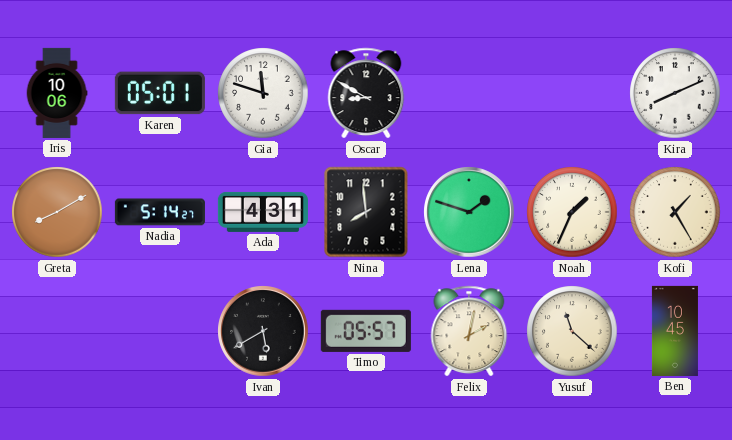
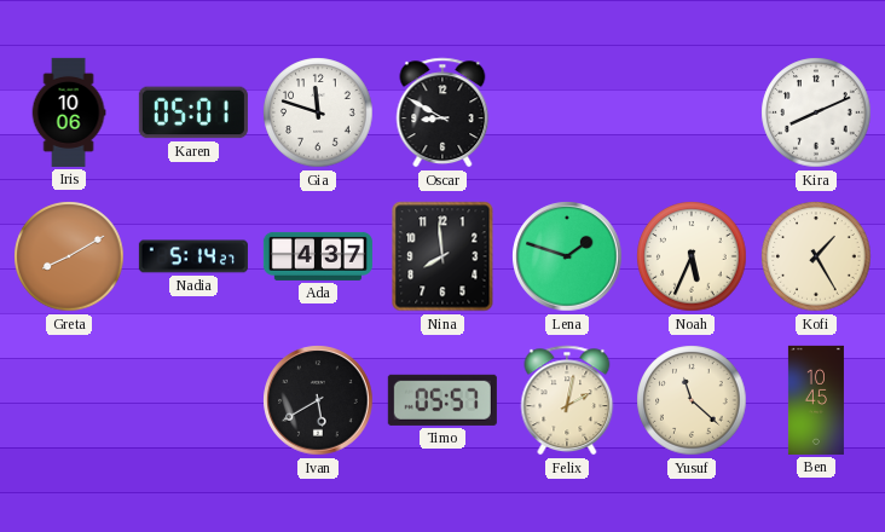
Ada: 4:31 -> 4:37 (318, 256)
Noah: 1:34 -> 5:34 (692, 256)
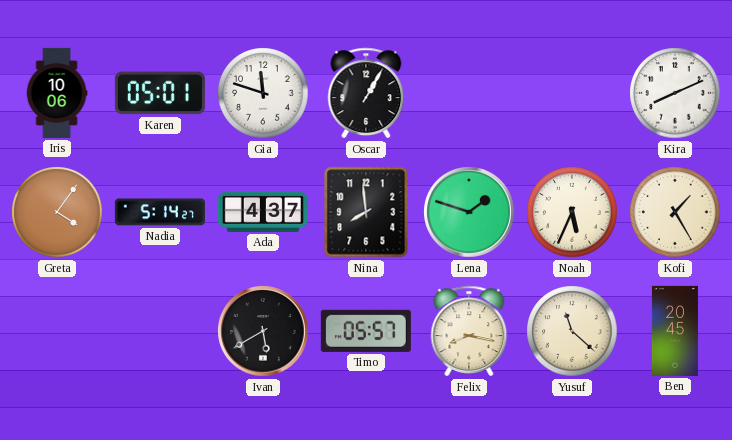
Oscar: 8:50 -> 1:05 (366, 93)
Greta: 8:10 -> 4:06 (57, 212)
Felix: 2:02 -> 8:17 (469, 331)
Ben: 10:45 -> 20:45 (675, 331)
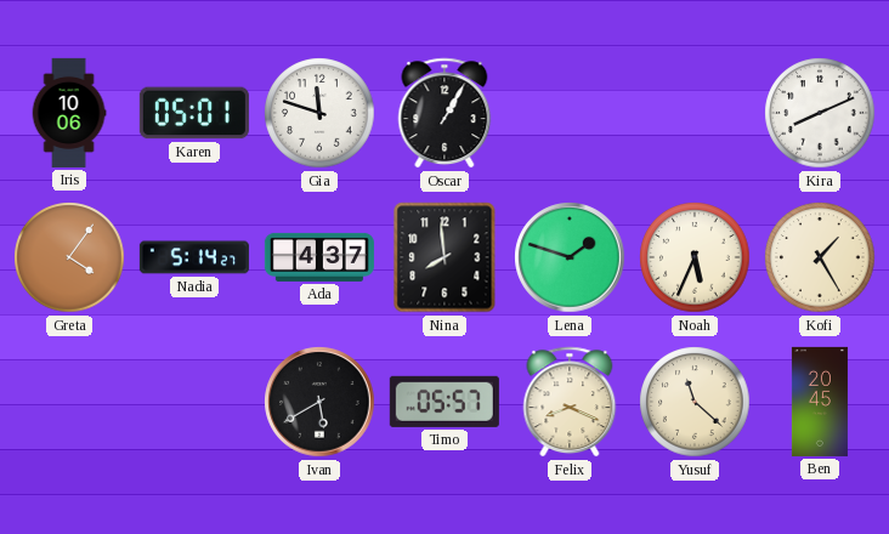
Felix: 8:17 -> 8:19 (570, 402)
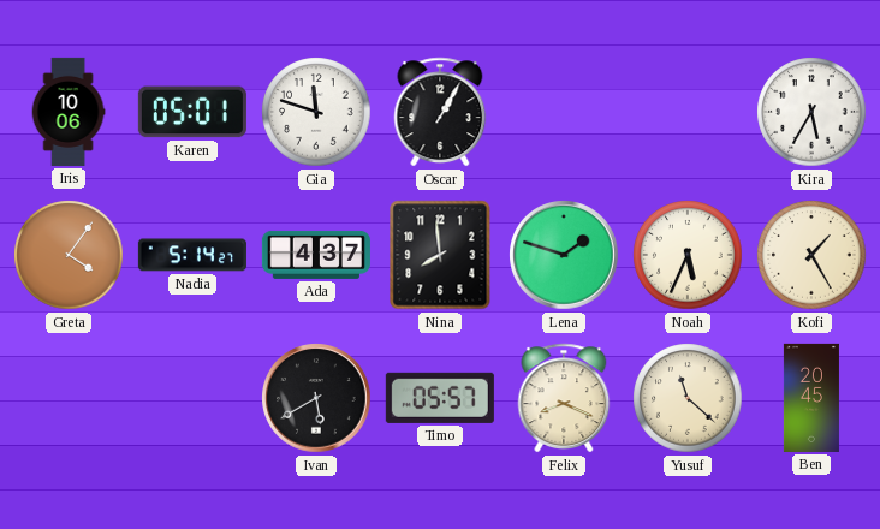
Kira: 8:11 -> 5:35 (811, 112)
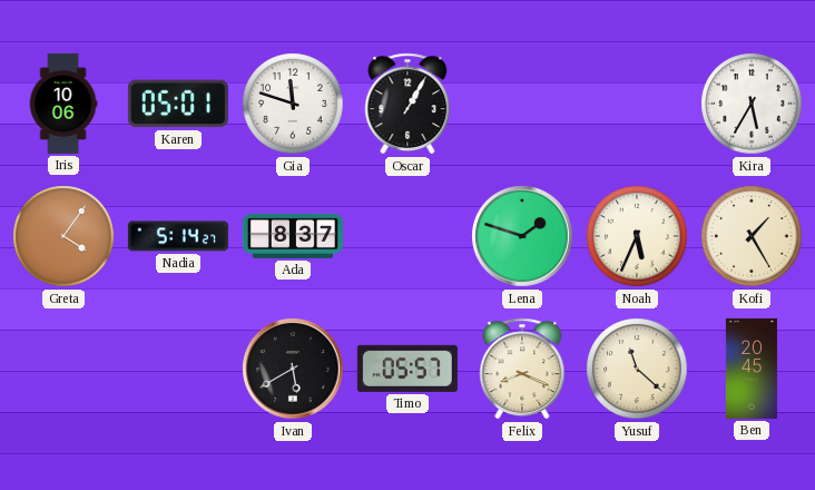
Ada: 4:37 -> 8:37 (293, 236)
Nina: 7:59 -> none (440, 255)
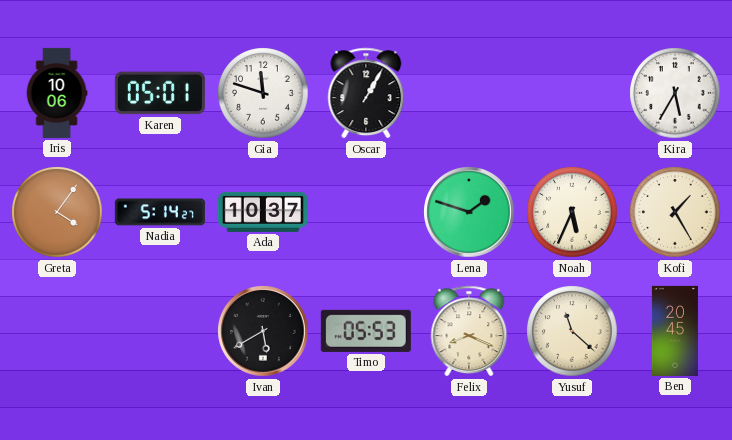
Ada: 8:37 -> 10:37 (263, 212)
Timo: 05:57 -> 05:53 (366, 331)
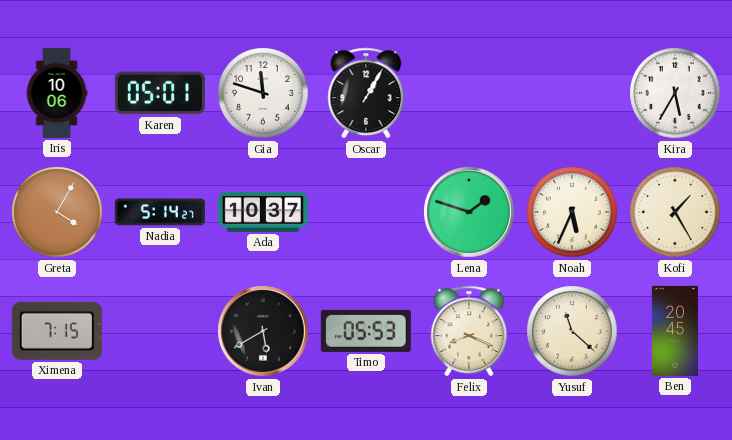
Greta: 4:06 -> 4:05 (57, 212)
Ximena: none -> 7:15 (57, 331)
